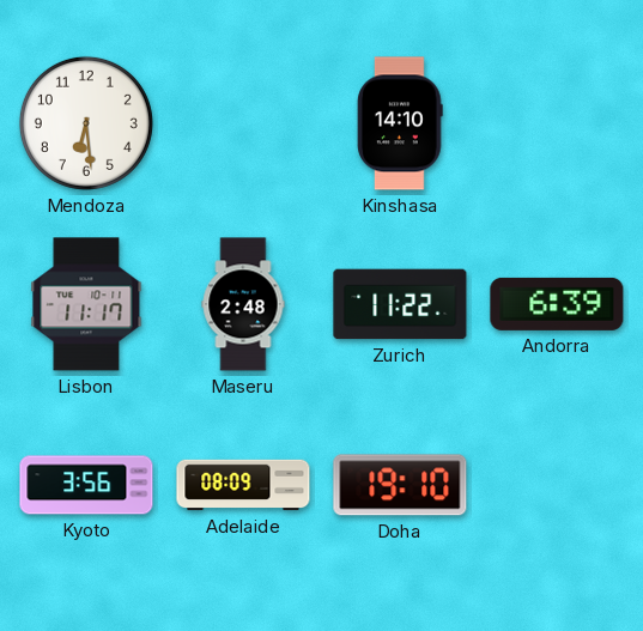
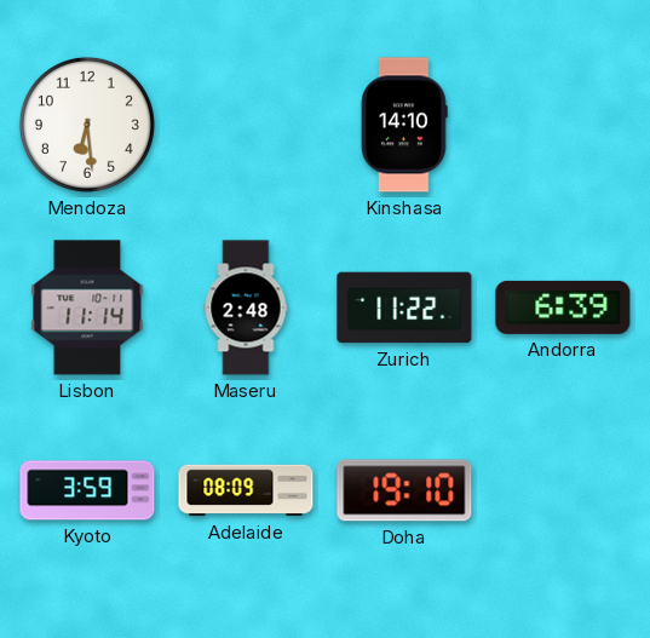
Lisbon: 11:17 -> 11:14 (87, 307)
Kyoto: 3:56 -> 3:59 (87, 490)
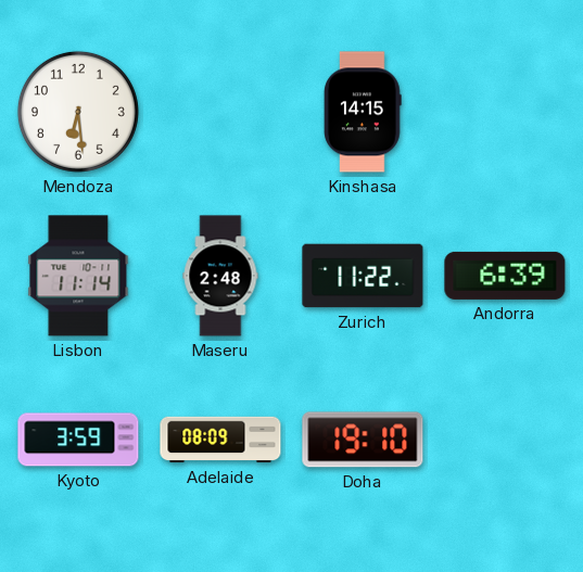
Kinshasa: 14:10 -> 14:15 (363, 112)
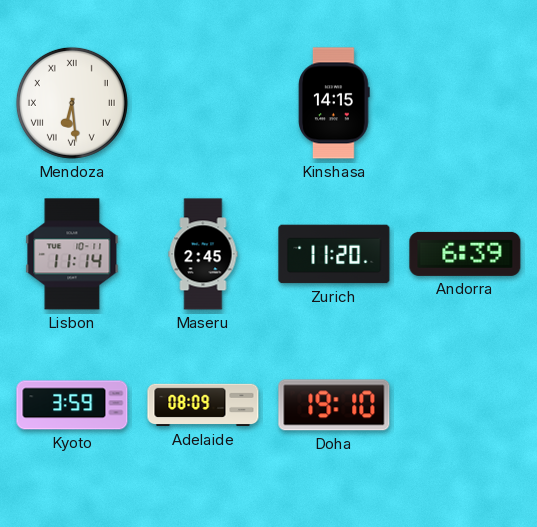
Mendoza numerals: Arabic -> Roman (72, 103)
Maseru: 2:48 -> 2:45 (203, 254)
Zurich: 11:22 -> 11:20 (334, 254)
